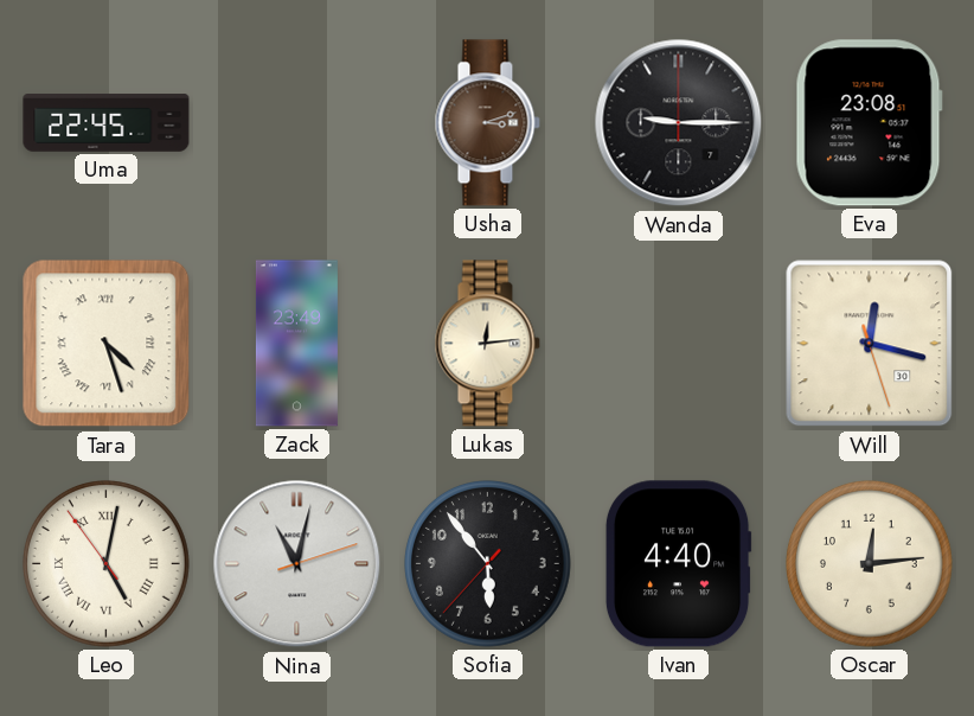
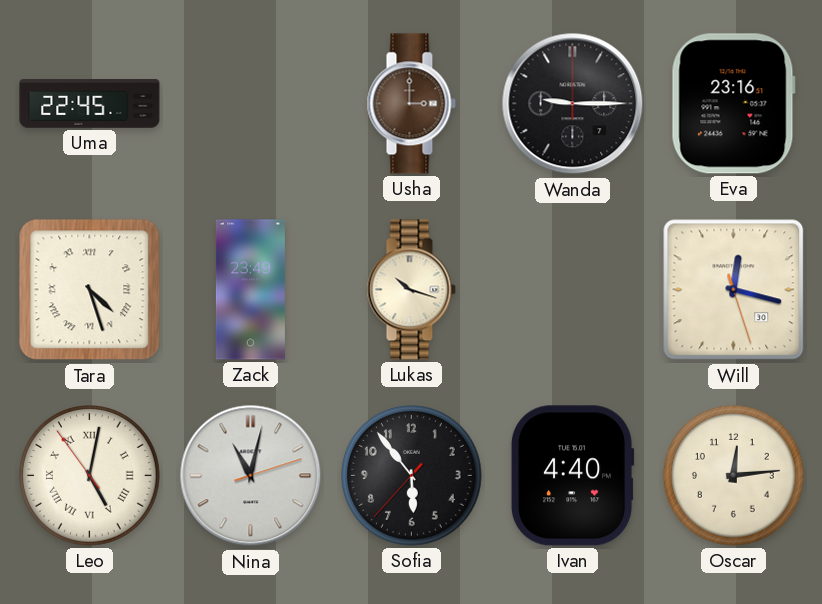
Usha: 3:12 -> 3:00 (411, 104)
Eva: 23:08 -> 23:16 (733, 104)
Lukas: 12:14 -> 10:18 (411, 290)
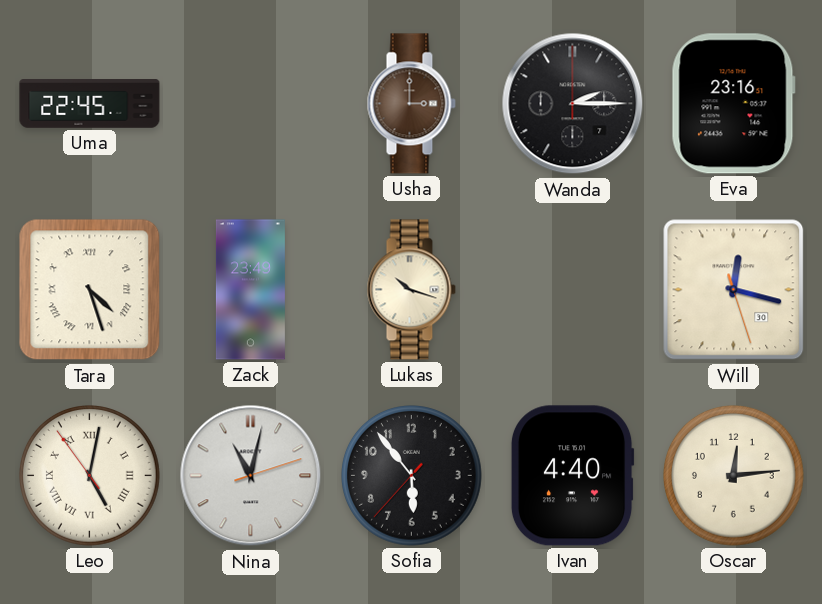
Wanda: 9:15 -> 2:15 (573, 104)
